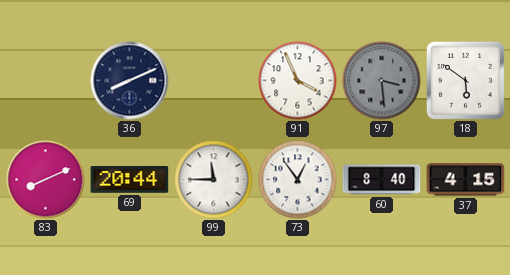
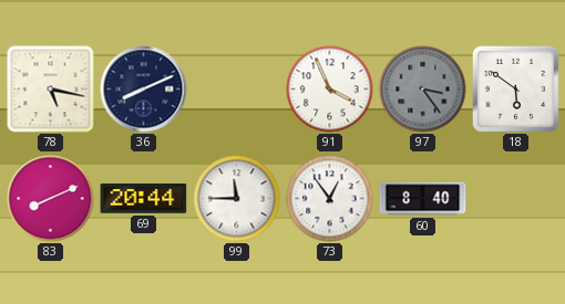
78: none -> 5:17 (51, 90)
97: 3:29 -> 3:24 (423, 90)
37: 4:15 -> none (466, 180)
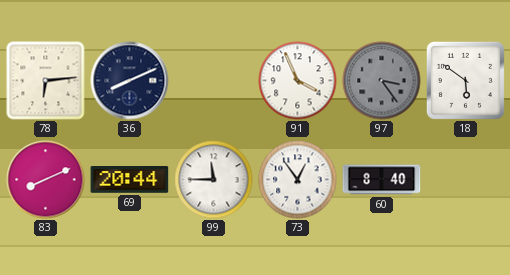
78: 5:17 -> 6:14 (46, 81)
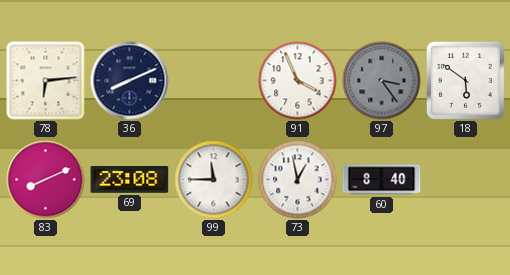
69: 20:44 -> 23:08 (130, 180)
73: 12:54 -> 12:58 (298, 180)
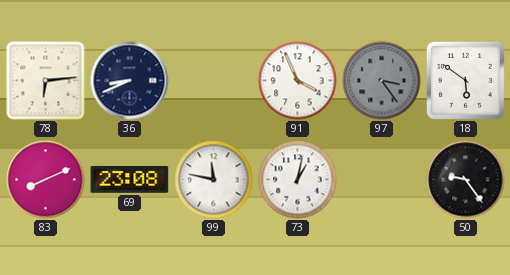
36: 8:11 -> 8:41 (130, 81)
99: 11:45 -> 11:47 (214, 180)
73: 12:58 -> 1:02 (298, 180)
60: 8:40 -> none (382, 180)
50: none -> 9:24 (466, 180)
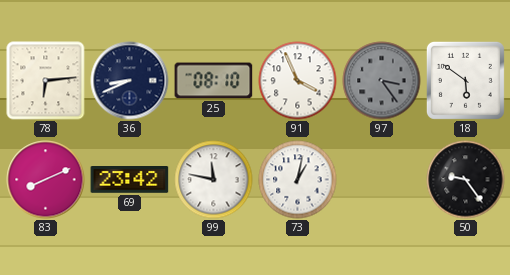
25: none -> 08:10 (214, 81)
69: 23:08 -> 23:42 (130, 180)
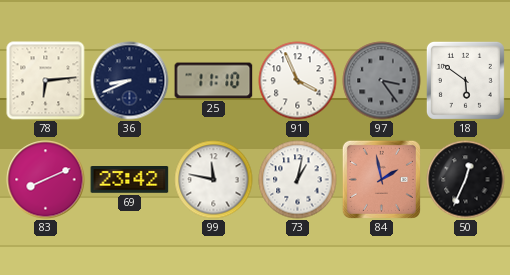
25: 08:10 -> 11:10 (214, 81)
84: none -> 1:58 (381, 179)
50: 9:24 -> 12:34 (466, 180)
